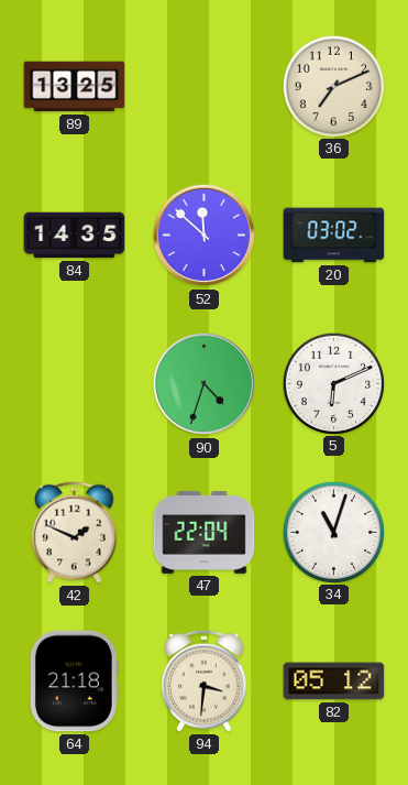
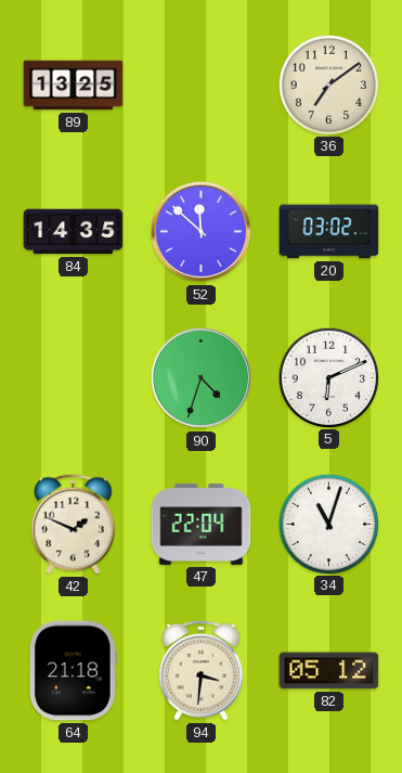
36: 7:11 -> 7:09 (328, 85)
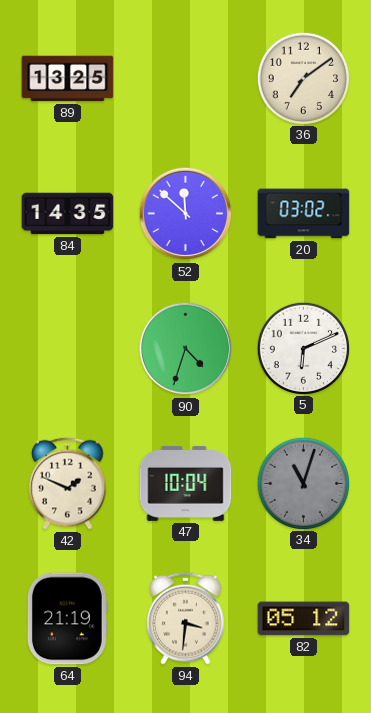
47: 22:04 -> 10:04 (186, 484)
34 dial: white -> grey (303, 483)
64: 21:18 -> 21:19 (67, 619)
